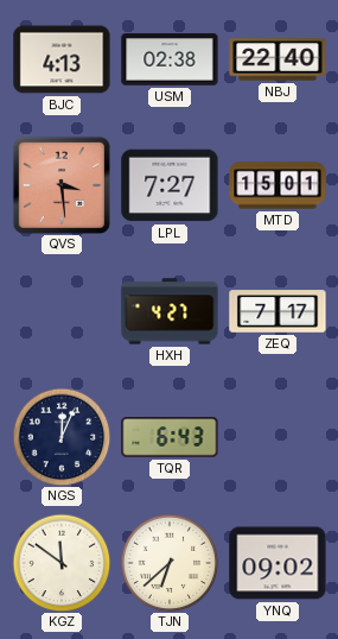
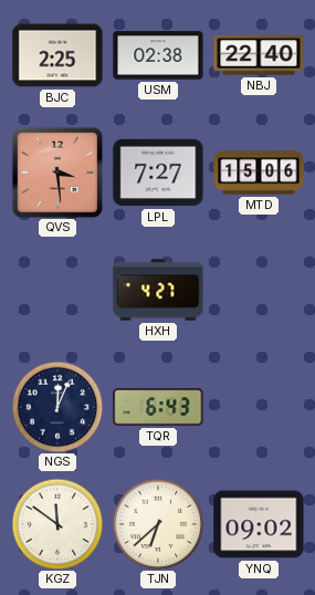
BJC: 4:13 -> 2:25 (57, 55)
MTD: 15:01 -> 15:06 (259, 173)
ZEQ: 7:17 -> none (278, 311)
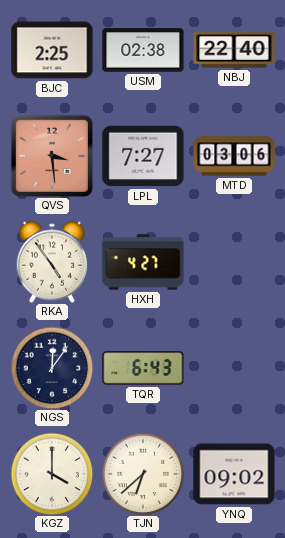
MTD: 15:06 -> 03:06 (234, 156)
RKA: none -> 4:54 (52, 262)
NGS: 12:04 -> 12:06 (52, 368)
KGZ: 11:51 -> 4:00 (52, 474)
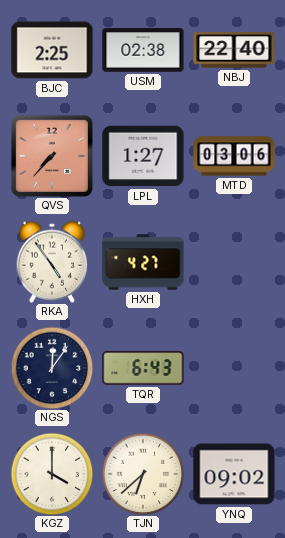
QVS: 3:29 -> 7:37 (52, 156)
LPL: 7:27 -> 1:27 (143, 156)
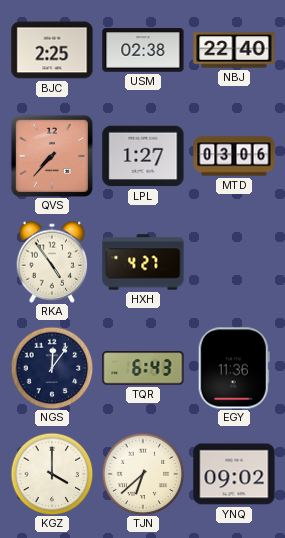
EGY: none -> 11:36 (234, 368)
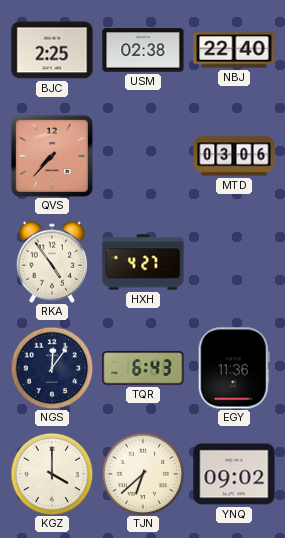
LPL: 1:27 -> none (143, 156)
